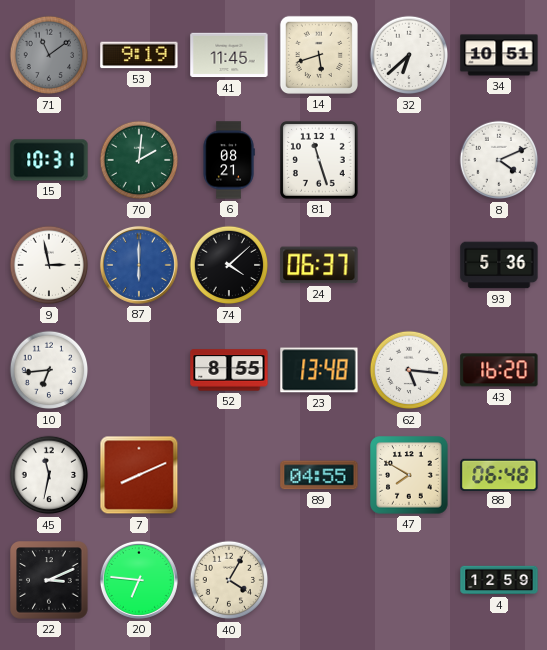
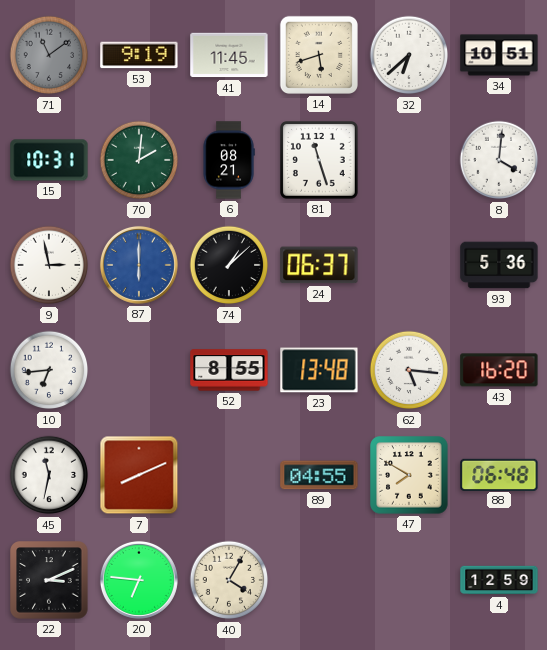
8: 4:11 -> 4:01 (499, 160)
74: 4:08 -> 1:08 (229, 265)
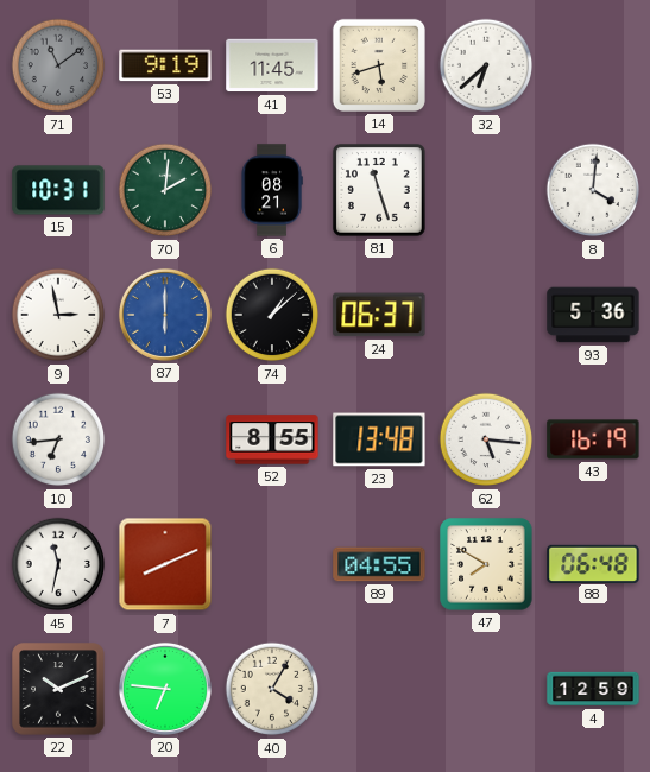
34: 10:51 -> none (499, 55)
43: 16:20 -> 16:19 (593, 439)
22: 3:11 -> 10:11 (58, 689)
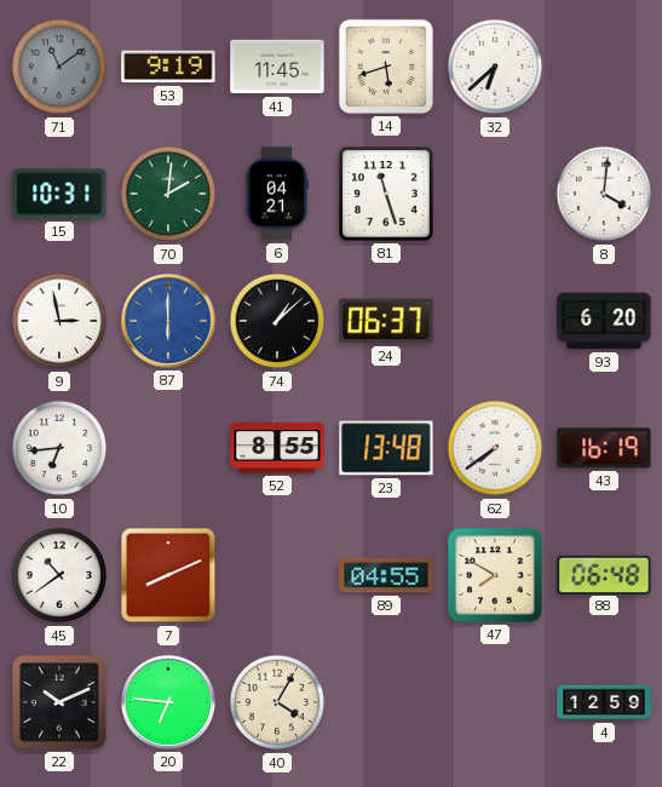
6: 08:21 -> 04:21 (277, 194)
93: 5:36 -> 6:20 (604, 321)
62: 5:16 -> 7:39 (495, 448)
45: 11:32 -> 10:39 (59, 575)
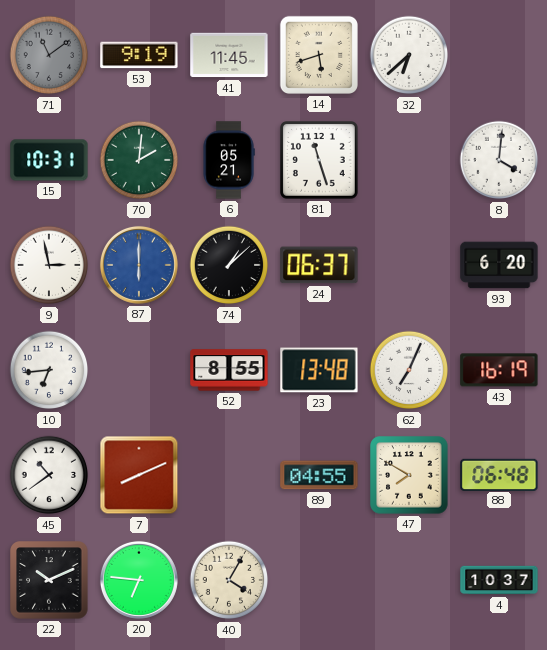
6: 04:21 -> 05:21 (229, 160)
62: 7:39 -> 7:04 (409, 370)
4: 12:59 -> 10:37 (499, 580)
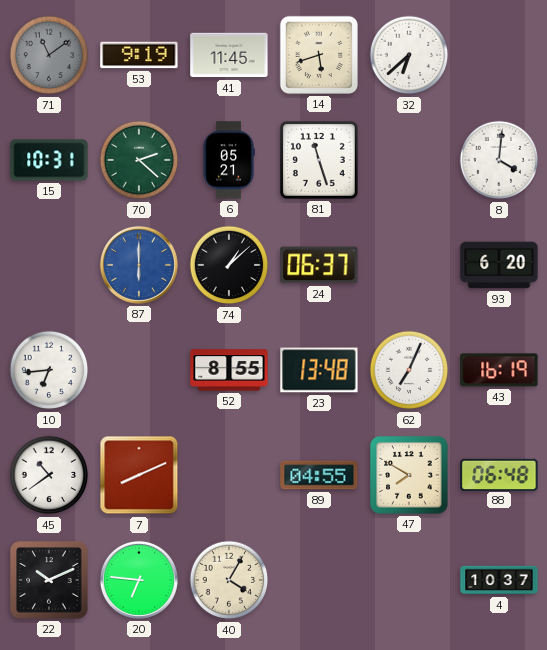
70: 2:01 -> 2:22 (139, 160)
9: 2:58 -> none (49, 265)
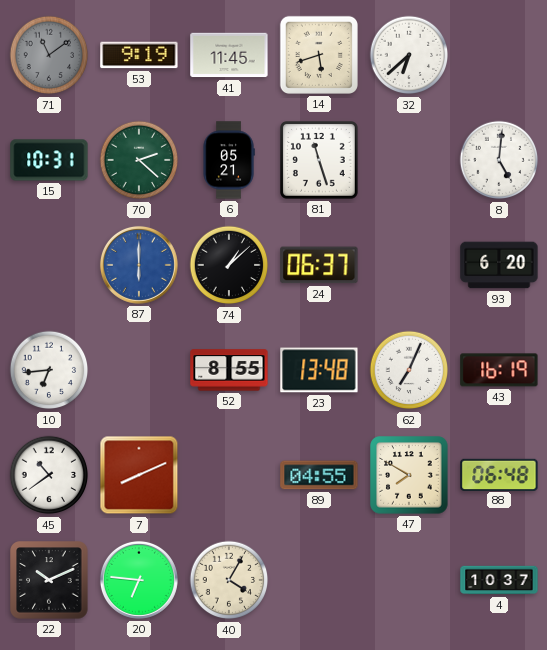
8: 4:01 -> 5:01 (499, 160)
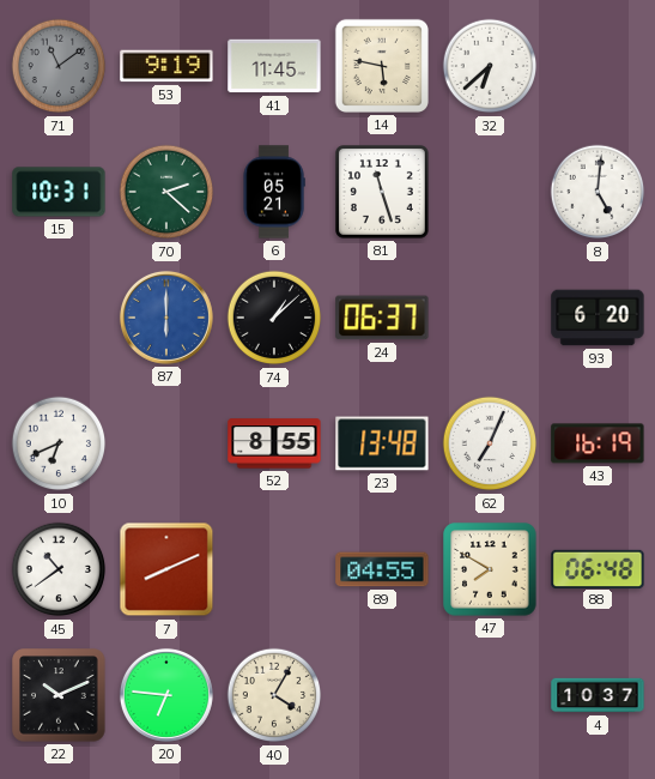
14: 5:42 -> 5:47 (382, 66)
10: 6:44 -> 6:41 (59, 443)
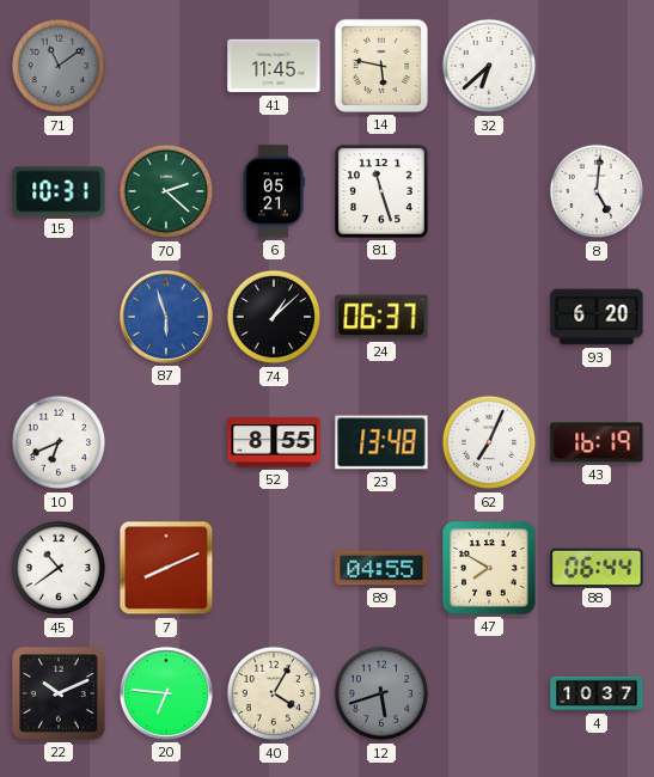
53: 9:19 -> none (166, 66)
87: 6:00 -> 5:57 (166, 317)
88: 06:48 -> 06:44 (597, 567)
12: none -> 5:42 (381, 693)
